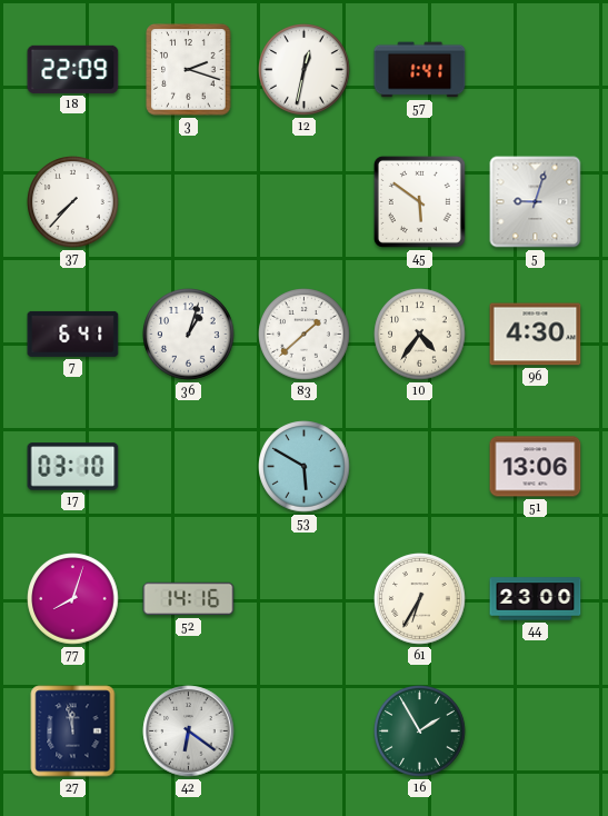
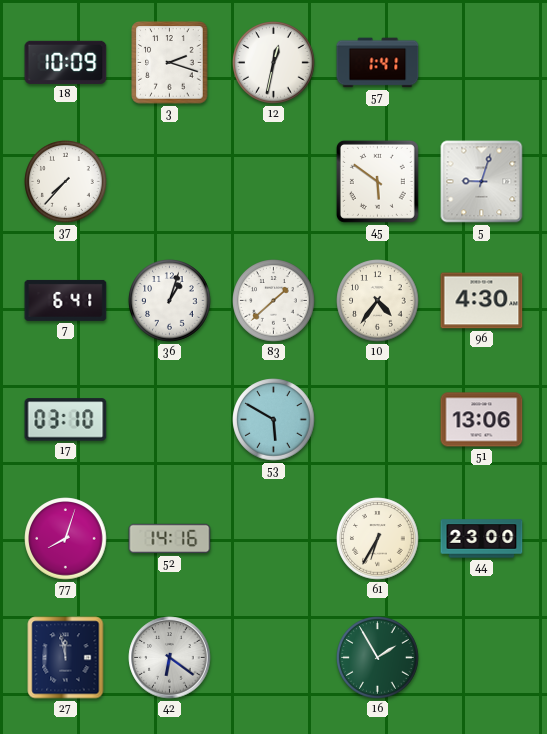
18: 22:09 -> 10:09 (66, 62)
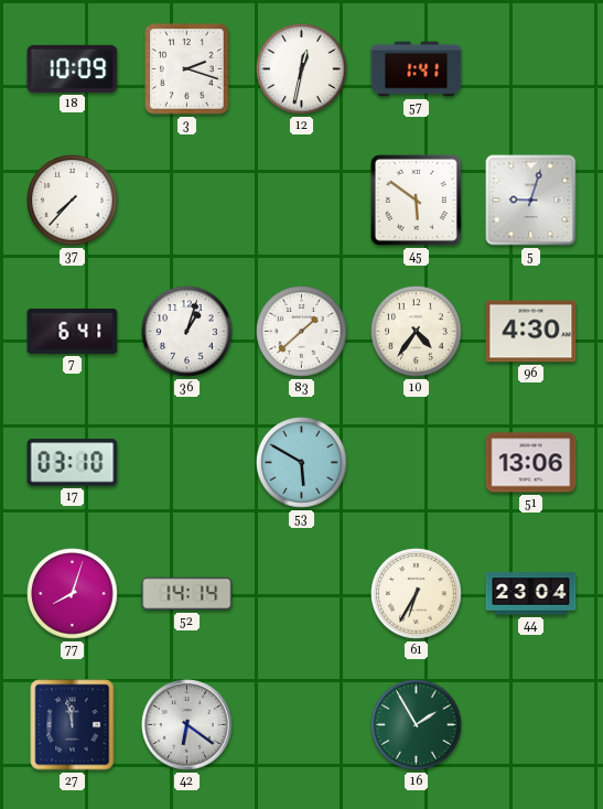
52: 14:16 -> 14:14 (187, 594)
44: 23:00 -> 23:04 (531, 594)
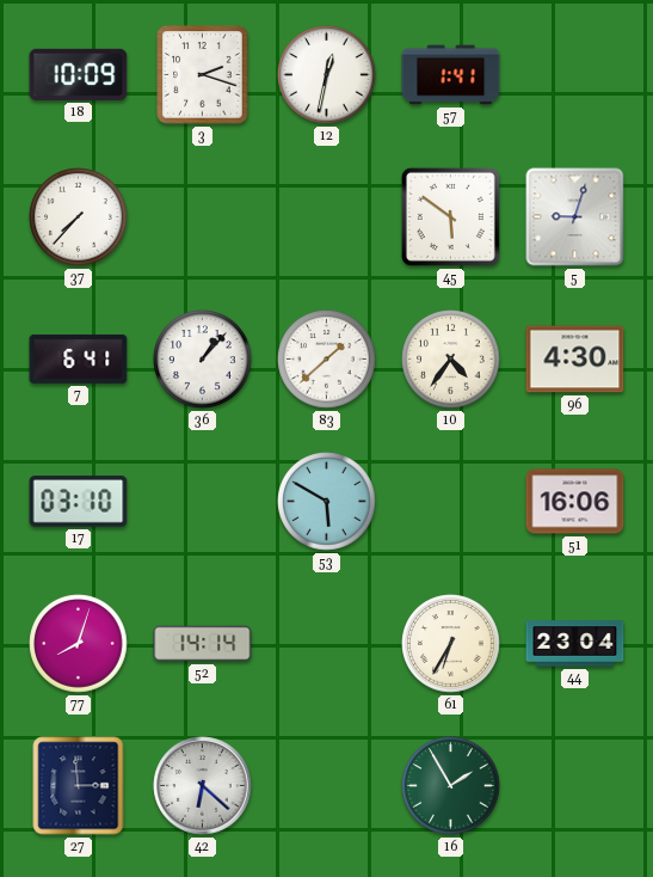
36: 1:03 -> 1:07 (203, 360)
51: 13:06 -> 16:06 (575, 502)
27: 11:58 -> 2:59 (79, 786)
42: 6:21 -> 6:22 (203, 786)
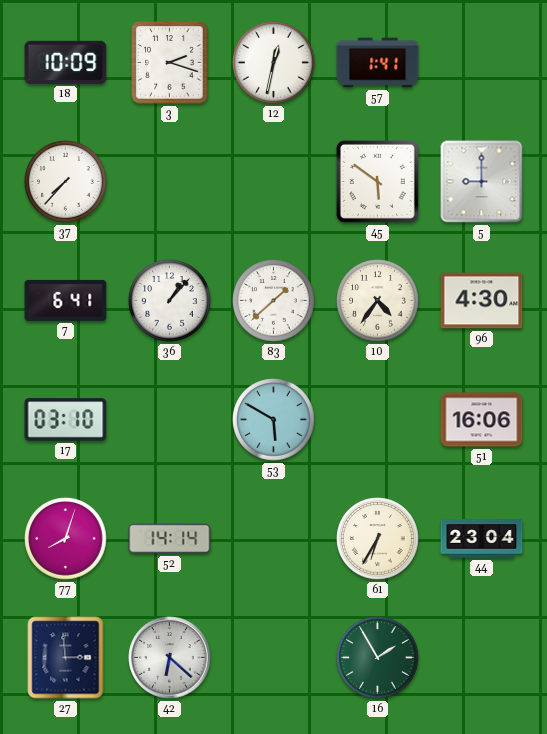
5: 9:03 -> 9:00 (482, 182)
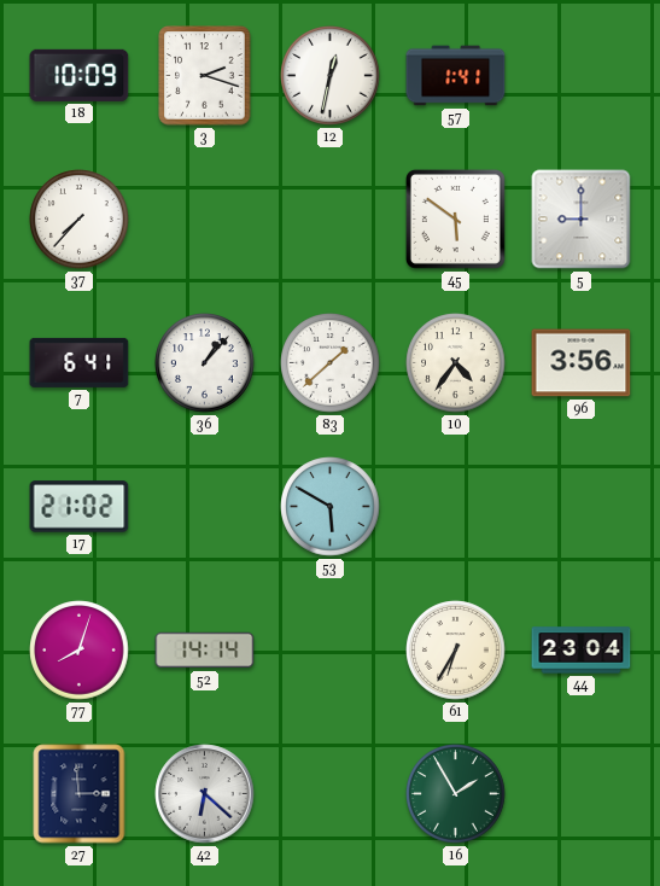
96: 4:30 -> 3:56 (582, 363)
17: 03:10 -> 21:02 (80, 507)
51: 16:06 -> none (482, 420)
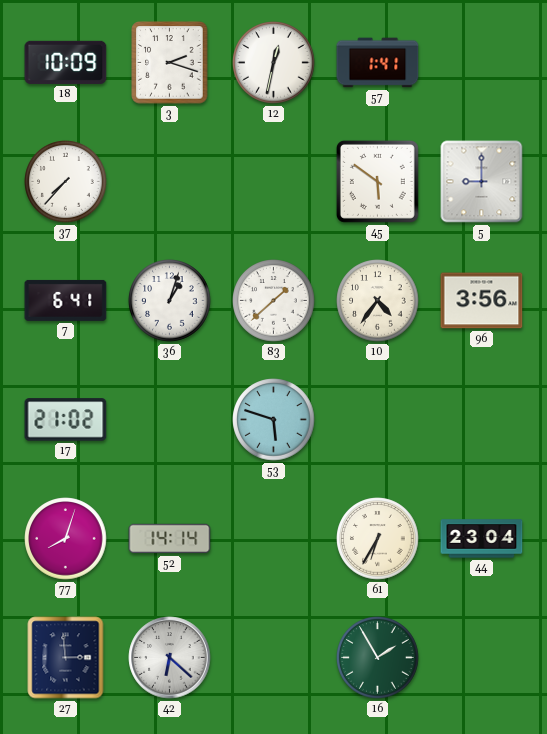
36: 1:07 -> 1:03 (170, 301)
53: 5:50 -> 5:48 (274, 420)
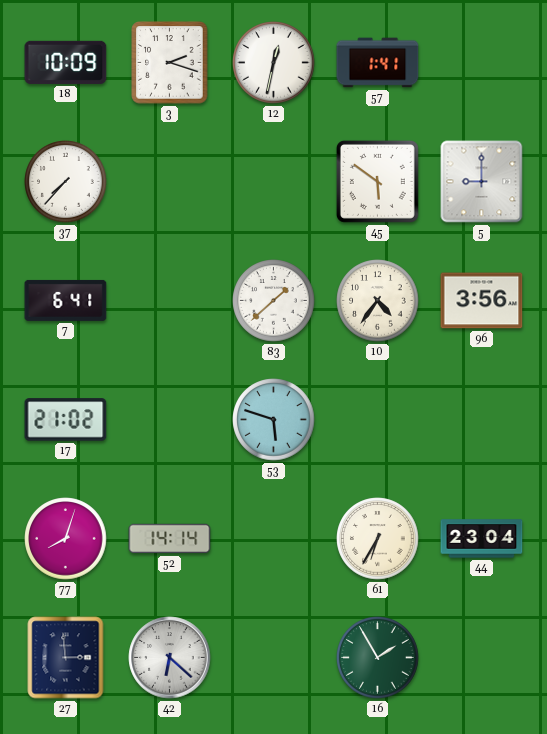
36: 1:03 -> none (170, 301)
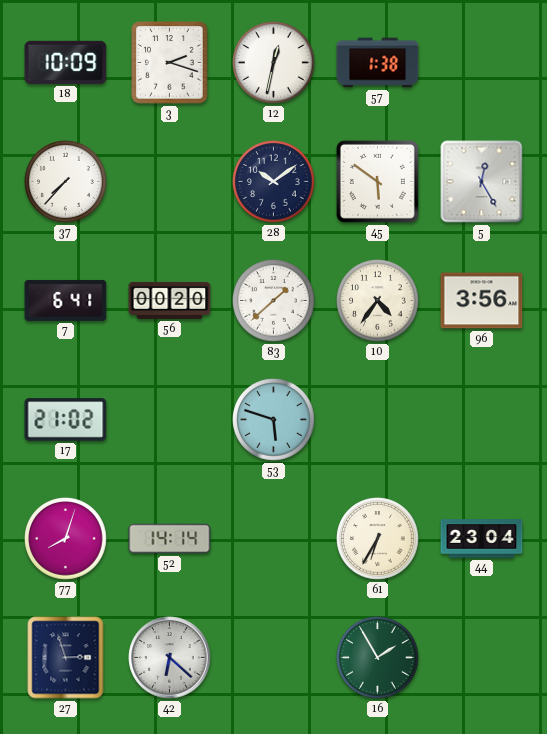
57: 1:41 -> 1:38 (378, 63)
28: none -> 10:09 (274, 182)
5: 9:00 -> 12:25 (482, 182)
56: none -> 00:20 (170, 300)
27: 2:59 -> 2:57 (66, 658)
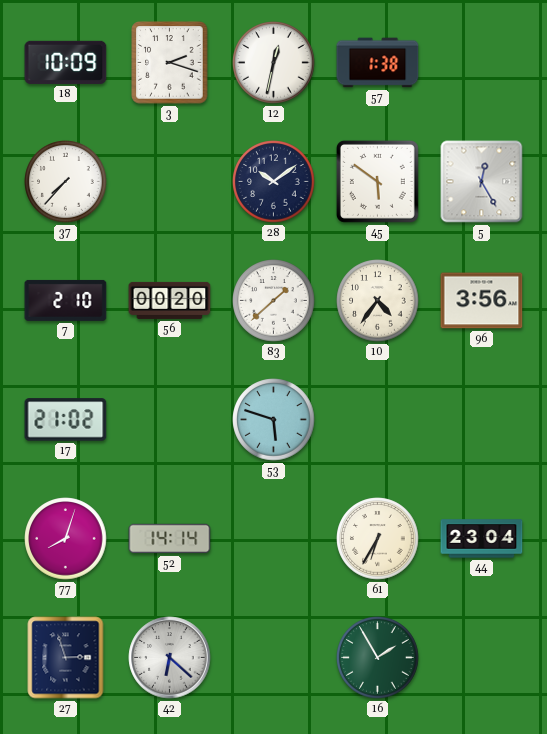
7: 6:41 -> 2:10 (66, 300)
